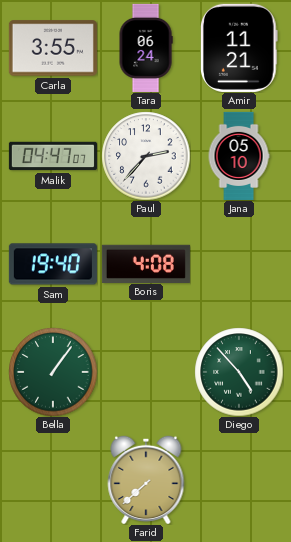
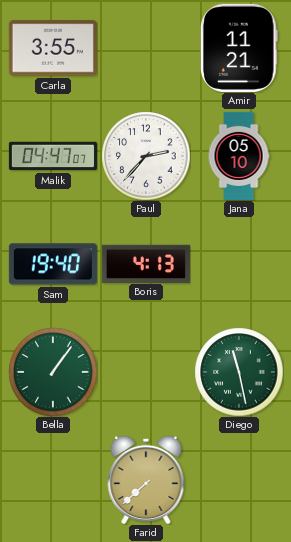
Tara: 06:24 -> none (146, 48)
Boris: 4:08 -> 4:13 (146, 263)
Diego: 4:53 -> 11:28 (239, 372)
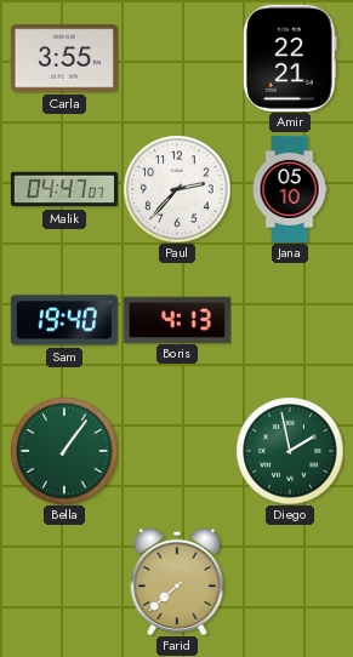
Amir: 11:21 -> 22:21 (291, 58)
Diego: 11:28 -> 1:58 (290, 451)
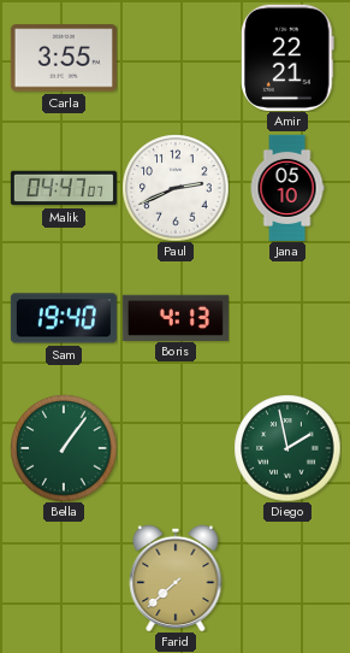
Paul: 2:37 -> 2:41 (176, 188)
